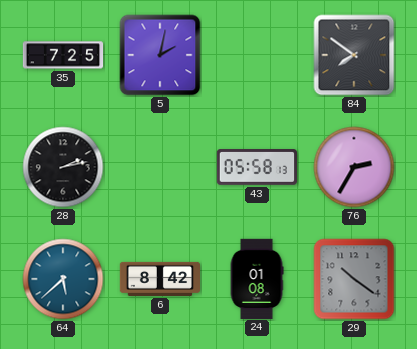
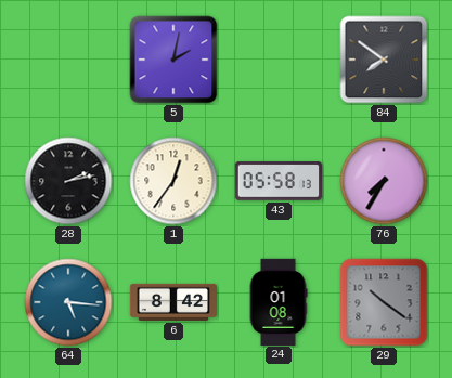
35: 7:25 -> none (63, 55)
1: none -> 12:36 (173, 181)
76: 2:35 -> 7:35 (384, 181)
64: 5:38 -> 5:16 (68, 302)
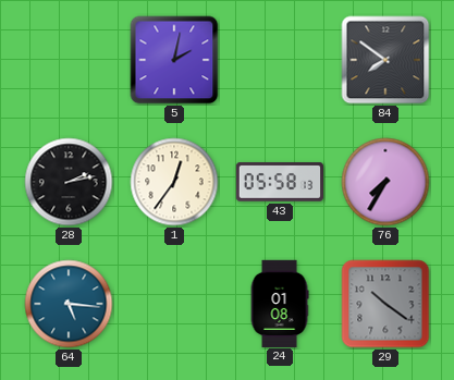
6: 8:42 -> none (173, 302)
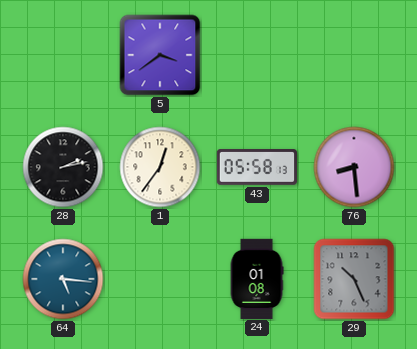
5: 2:02 -> 3:39 (160, 55)
84: 7:51 -> none (385, 60)
76: 7:35 -> 8:29 (354, 167)
29: 10:21 -> 10:26 (354, 279)
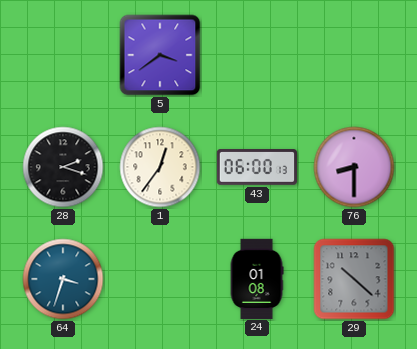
28: 2:13 -> 2:18 (63, 167)
43: 05:58 -> 06:00 (256, 167)
76: 8:29 -> 8:30 (354, 167)
64: 5:16 -> 3:33 (63, 279)
29: 10:26 -> 10:22 (354, 279)
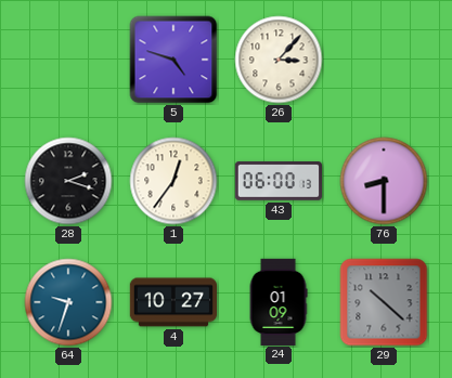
5: 3:39 -> 4:48 (173, 60)
26: none -> 3:07 (279, 60)
64: 3:33 -> 9:33 (68, 302)
4: none -> 10:27 (172, 302)
24: 01:08 -> 01:09 (279, 301)
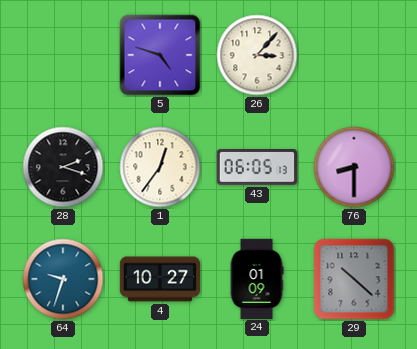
43: 06:00 -> 06:05 (256, 167)
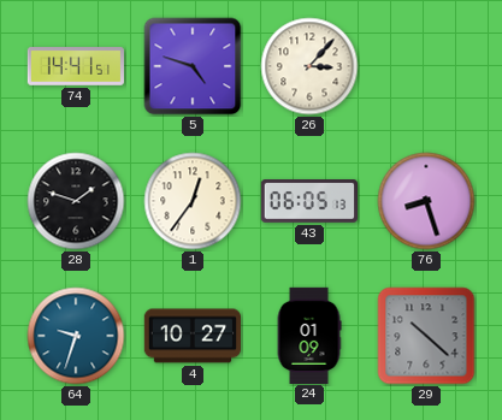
74: none -> 14:41 (75, 66)
28: 2:18 -> 1:48 (76, 201)
76: 8:30 -> 8:27 (426, 201)
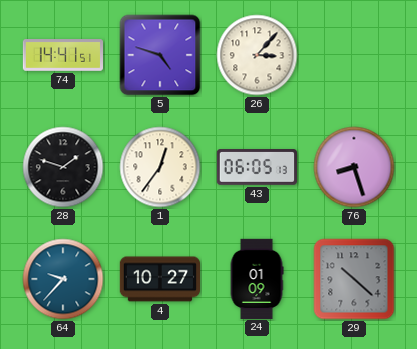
64: 9:33 -> 9:37 (63, 279)
